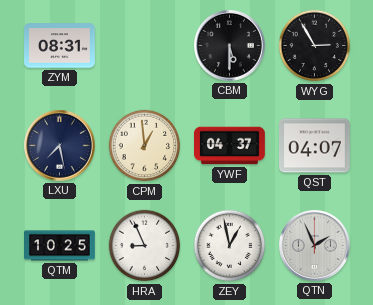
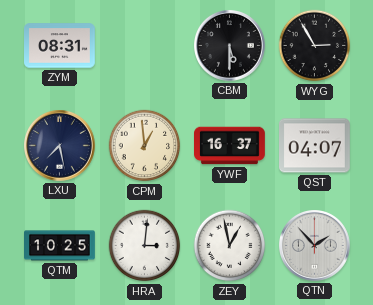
YWF: 04:37 -> 16:37 (230, 146)
HRA: 8:56 -> 3:01 (145, 246)
QTN: 1:56 -> 1:53 (315, 246)
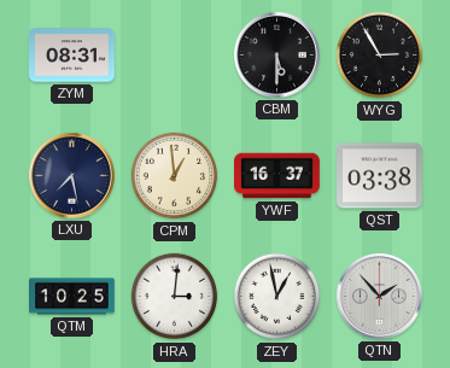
QST: 04:07 -> 03:38 (380, 176)
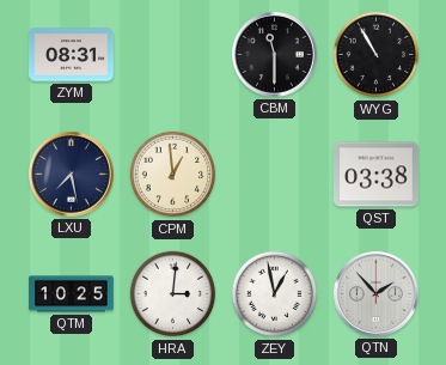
CBM: 5:30 -> 11:30 (275, 55)
WYG: 2:55 -> 10:55 (377, 55)
YWF: 16:37 -> none (277, 176)
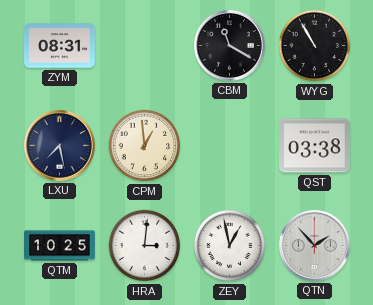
CBM: 11:30 -> 11:20 (230, 46)
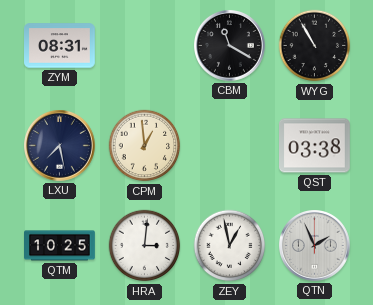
QTN: 1:53 -> 1:56 (315, 246)
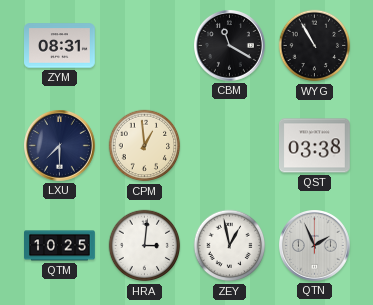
LXU: 7:28 -> 7:30 (60, 146)
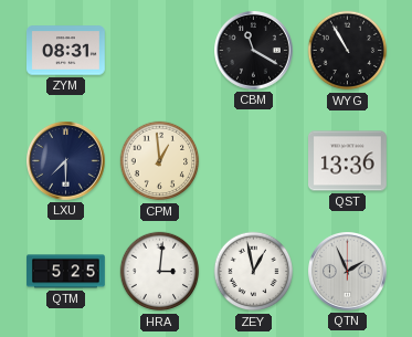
QST: 03:38 -> 13:36 (348, 161)
QTM: 10:25 -> 5:25 (66, 272)
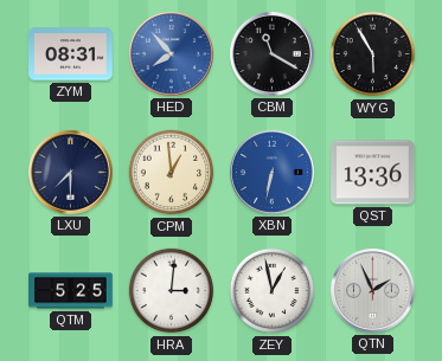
HED: none -> 7:53 (172, 54)
WYG: 10:55 -> 5:55 (373, 54)
XBN: none -> 6:32 (273, 173)
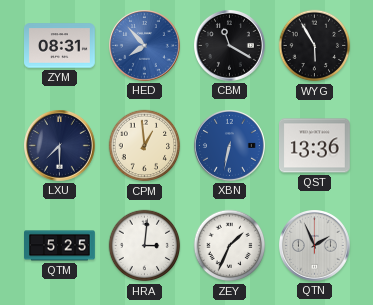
ZEY: 12:58 -> 1:34 (230, 246)
